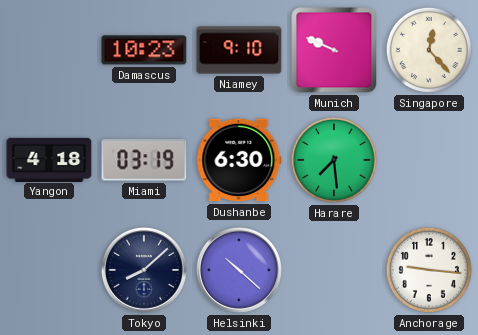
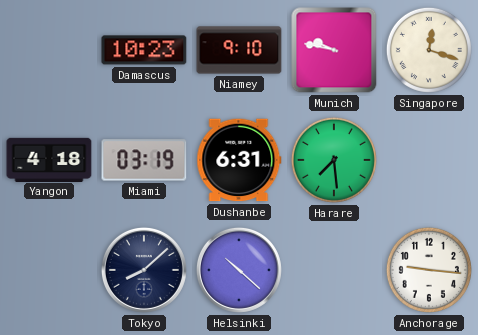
Munich: 9:49 -> 9:47 (334, 50)
Singapore: 12:23 -> 12:18 (429, 50)
Dushanbe: 6:30 -> 6:31 (239, 160)
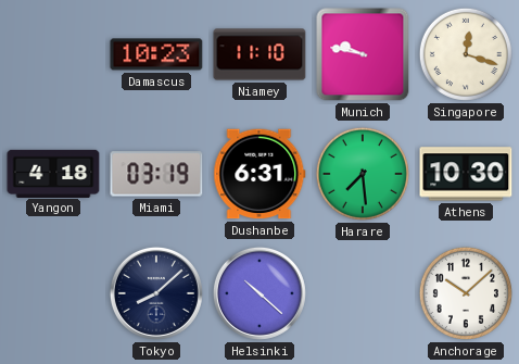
Niamey: 9:10 -> 11:10 (259, 54)
Athens: none -> 10:30 (466, 174)
Anchorage: 9:16 -> 10:08 (466, 293)
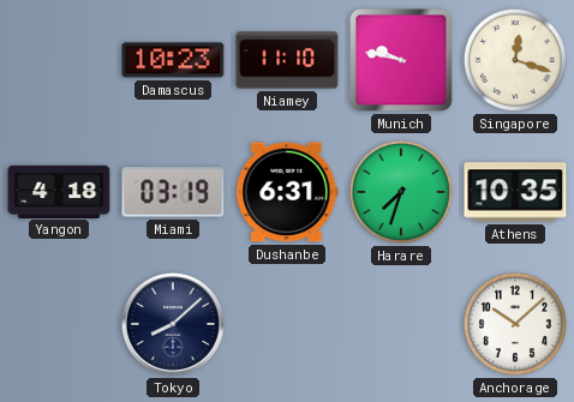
Harare: 7:29 -> 7:33 (401, 192)
Athens: 10:30 -> 10:35 (515, 192)
Helsinki: 10:22 -> none (259, 293)
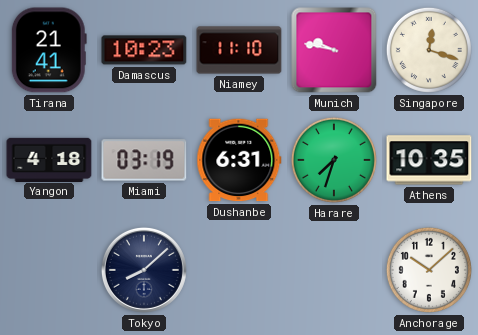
Tirana: none -> 21:41 (49, 50)
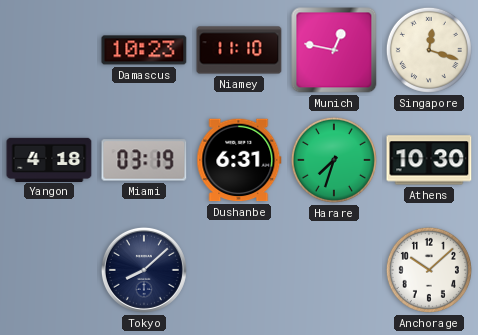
Tirana: 21:41 -> none (49, 50)
Munich: 9:47 -> 12:47 (334, 50)
Athens: 10:35 -> 10:30 (429, 160)
